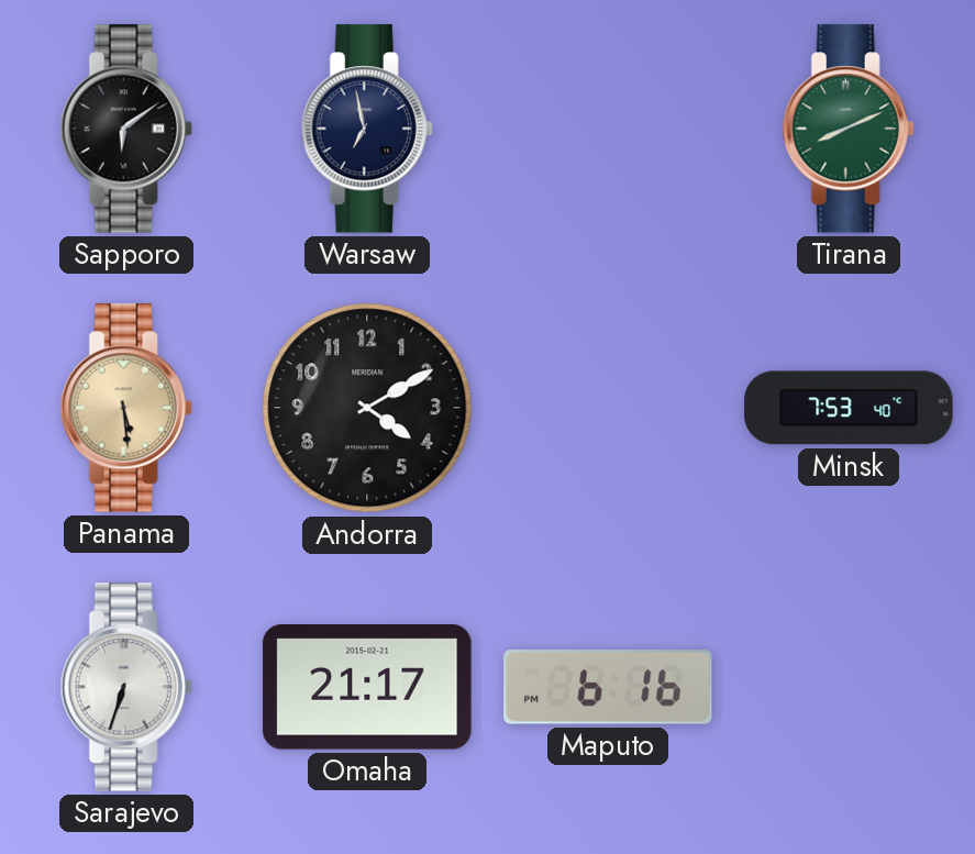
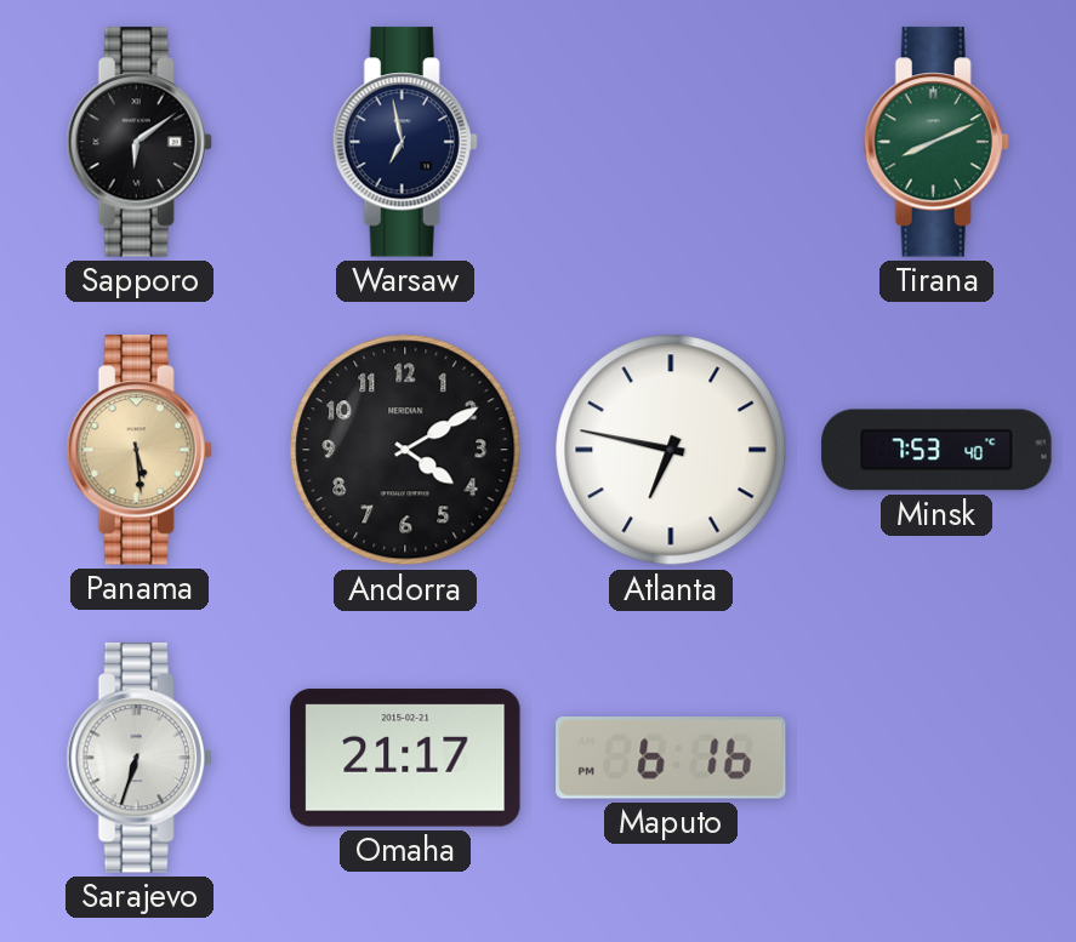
Atlanta: none -> 6:47 (671, 450)
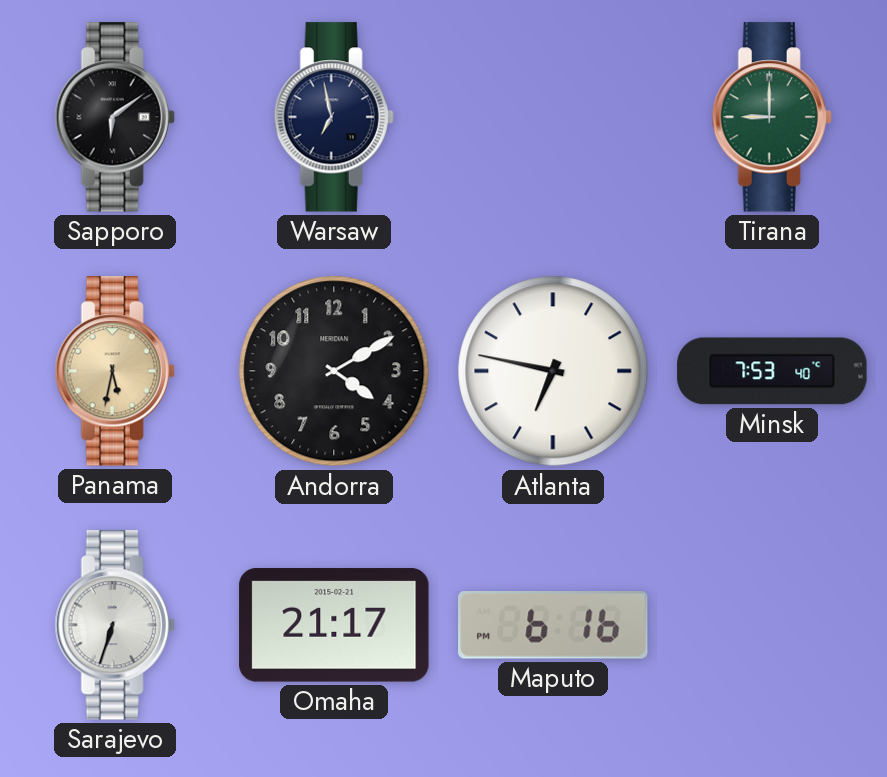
Tirana: 8:11 -> 9:00 (772, 117)
Panama: 5:29 -> 5:32 (115, 371)
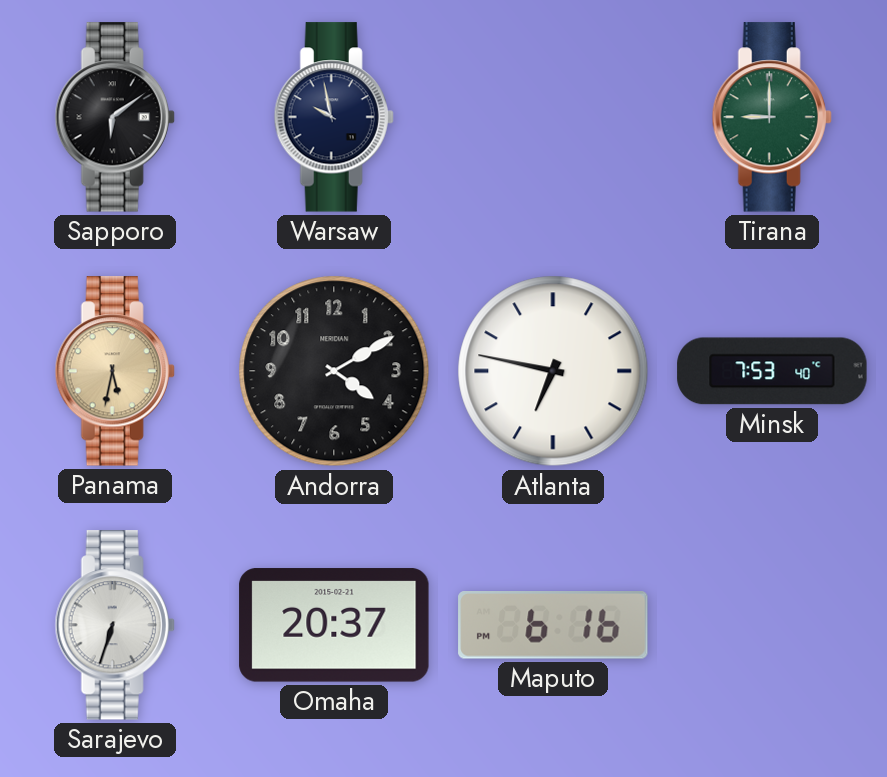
Warsaw: 6:58 -> 9:58 (334, 117)
Omaha: 21:17 -> 20:37 (334, 625)
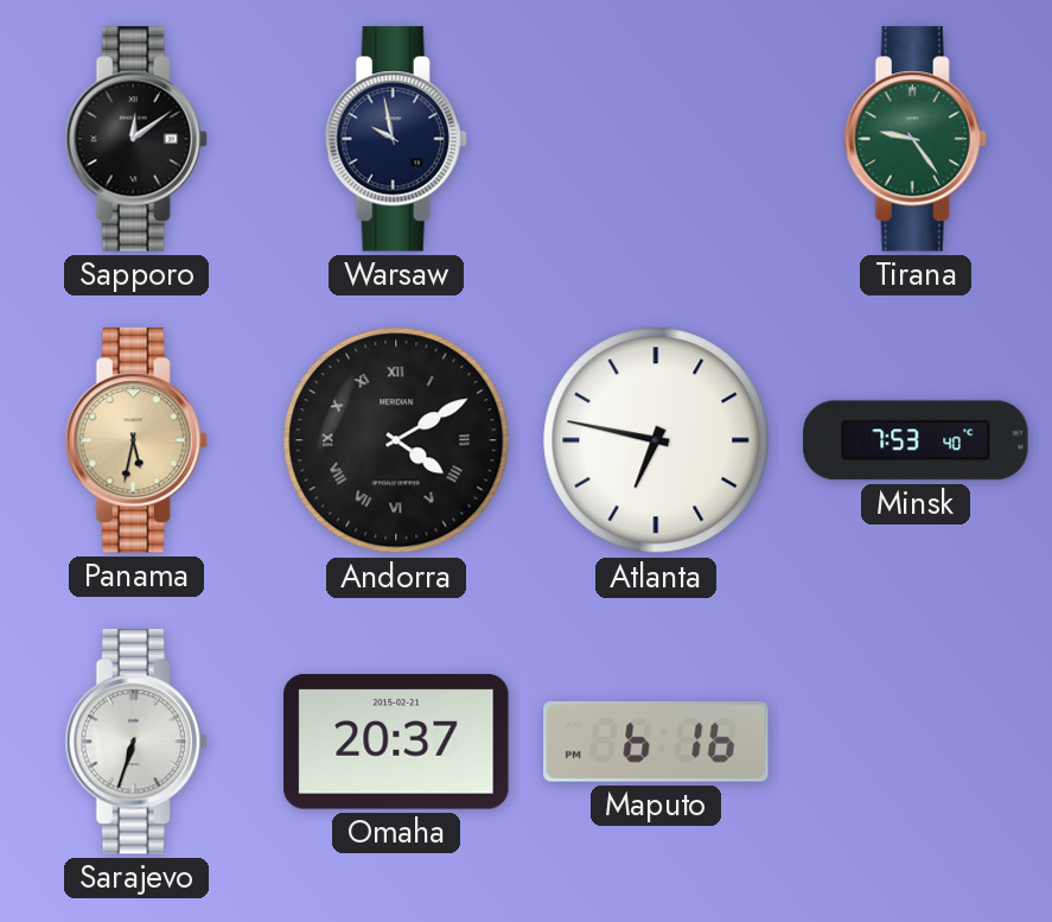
Sapporo: 6:09 -> 12:09 (136, 139)
Tirana: 9:00 -> 9:24 (916, 139)
Andorra numerals: Arabic -> Roman (396, 440)
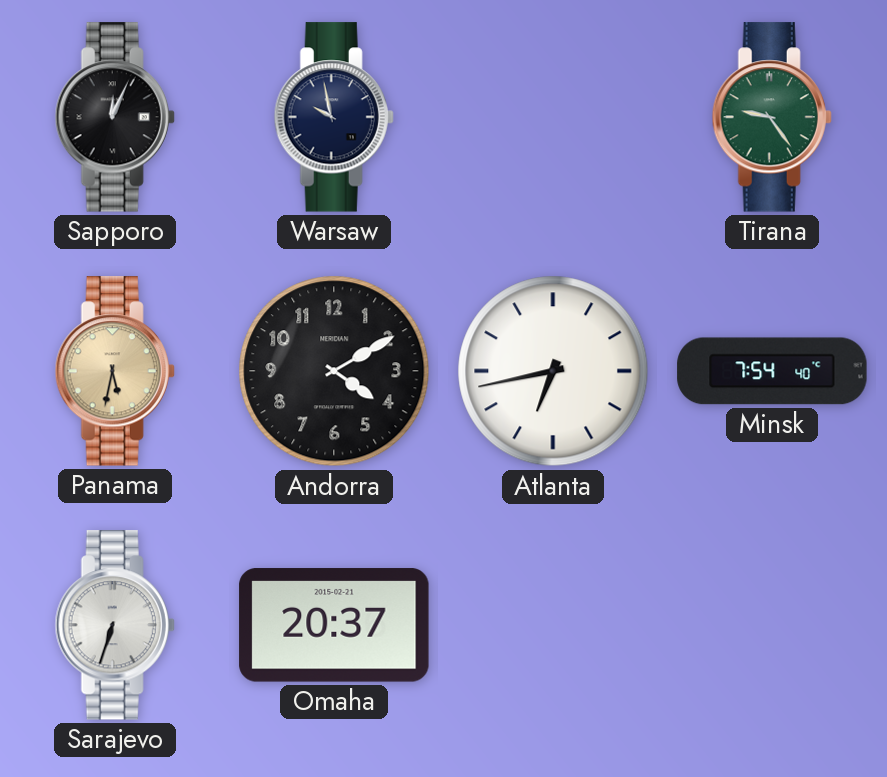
Sapporo: 12:09 -> 12:04 (115, 117)
Andorra numerals: Roman -> Arabic (334, 371)
Atlanta: 6:47 -> 6:43 (553, 371)
Minsk: 7:53 -> 7:54 (772, 371)
Maputo: 6:16 -> none (656, 743)
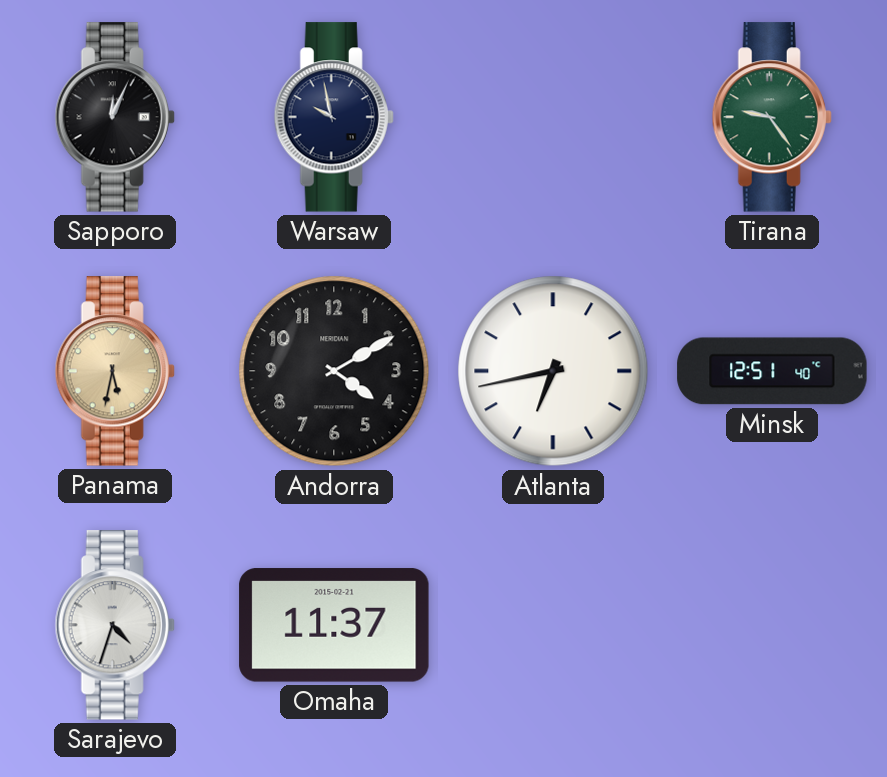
Minsk: 7:54 -> 12:51 (772, 371)
Sarajevo: 6:33 -> 4:33 (115, 625)
Omaha: 20:37 -> 11:37 (334, 625)
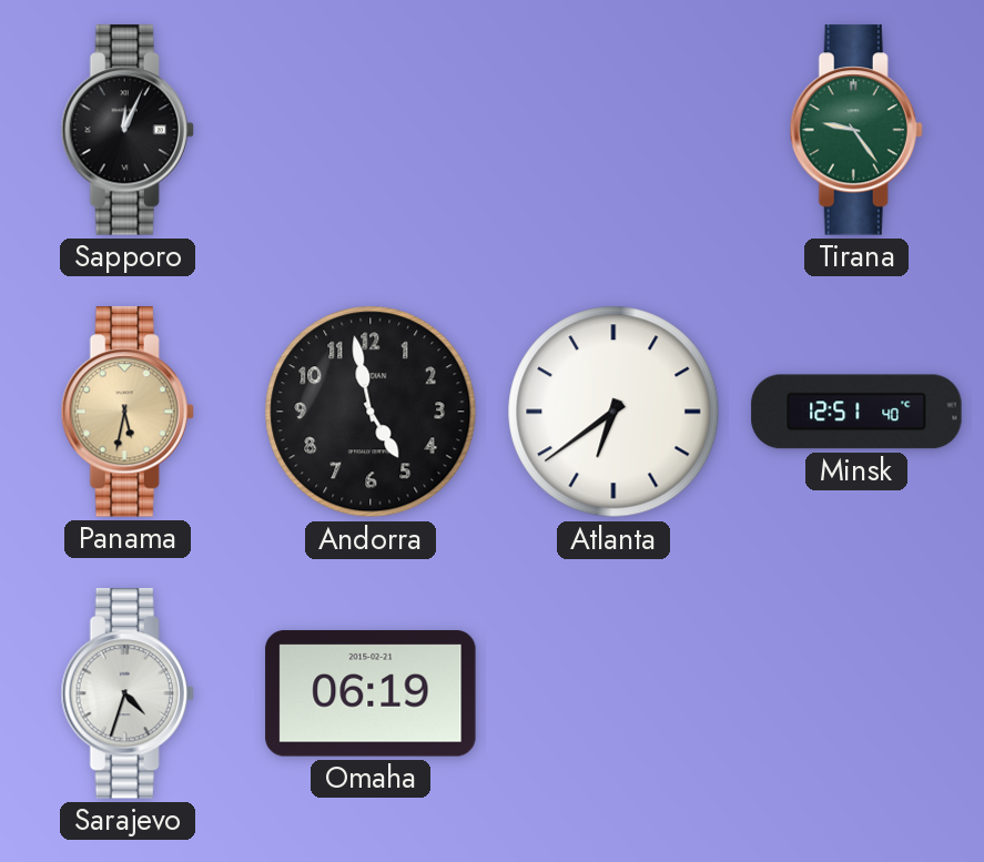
Warsaw: 9:58 -> none (334, 117)
Andorra: 4:10 -> 4:58 (371, 412)
Atlanta: 6:43 -> 6:39 (613, 412)
Omaha: 11:37 -> 06:19 (371, 693)
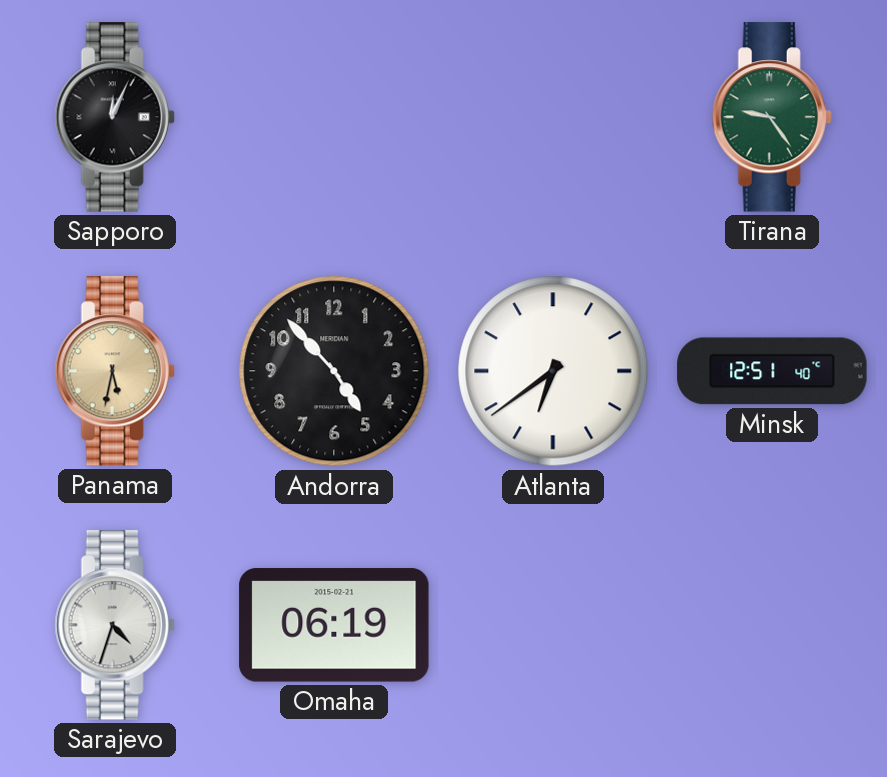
Andorra: 4:58 -> 4:53 (334, 371)
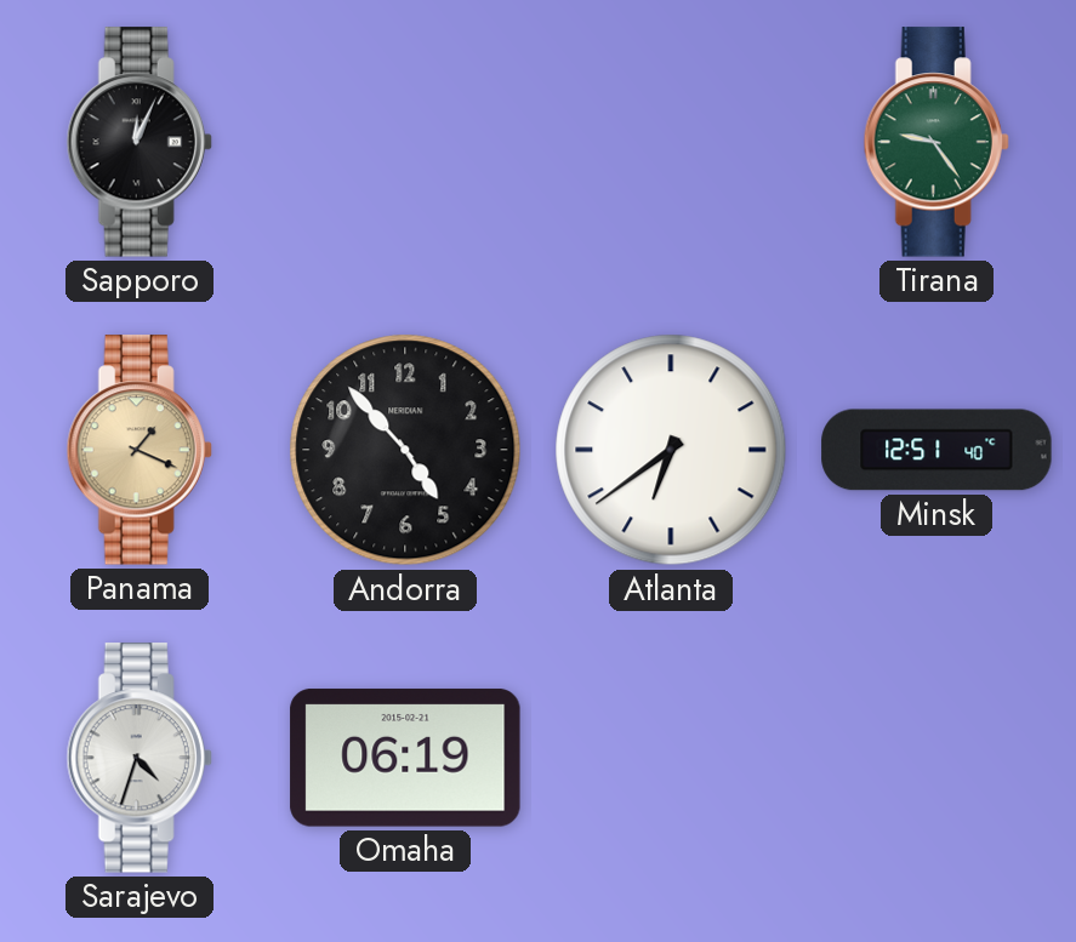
Panama: 5:32 -> 1:19 (140, 450)
